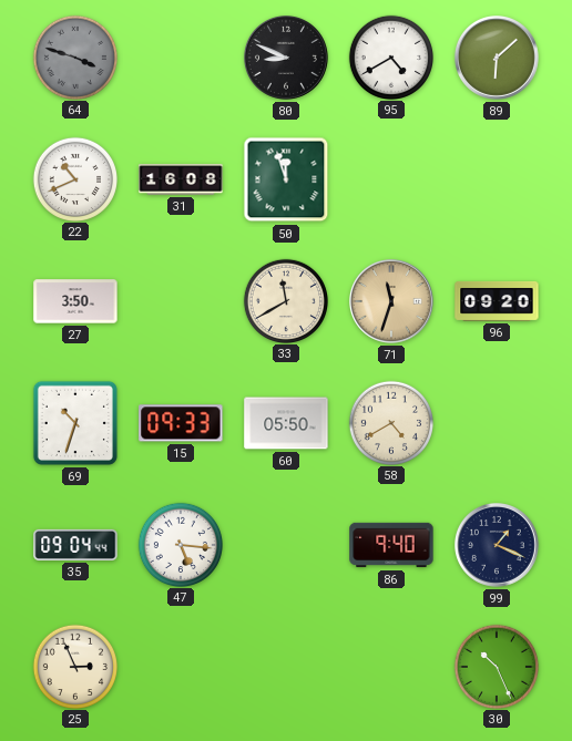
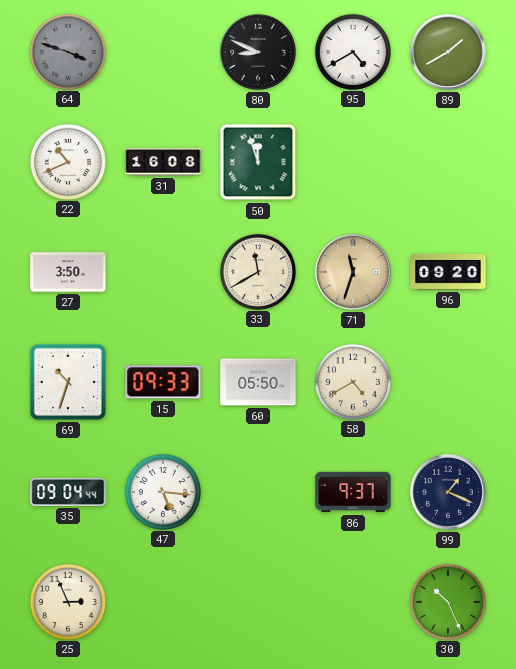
89: 6:08 -> 1:40 (449, 53)
86: 9:40 -> 9:37 (353, 492)
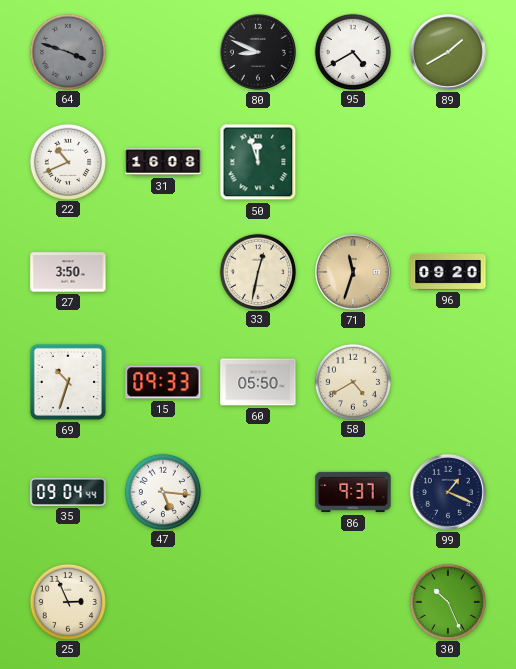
33: 11:40 -> 12:32 (257, 271)
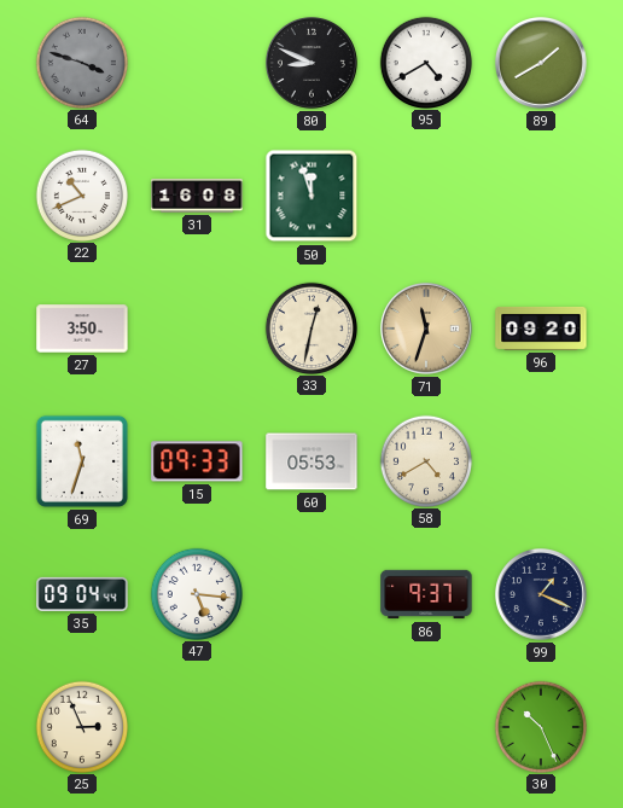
69: 10:33 -> 11:33 (82, 461)
60: 05:50 -> 05:53 (311, 461)
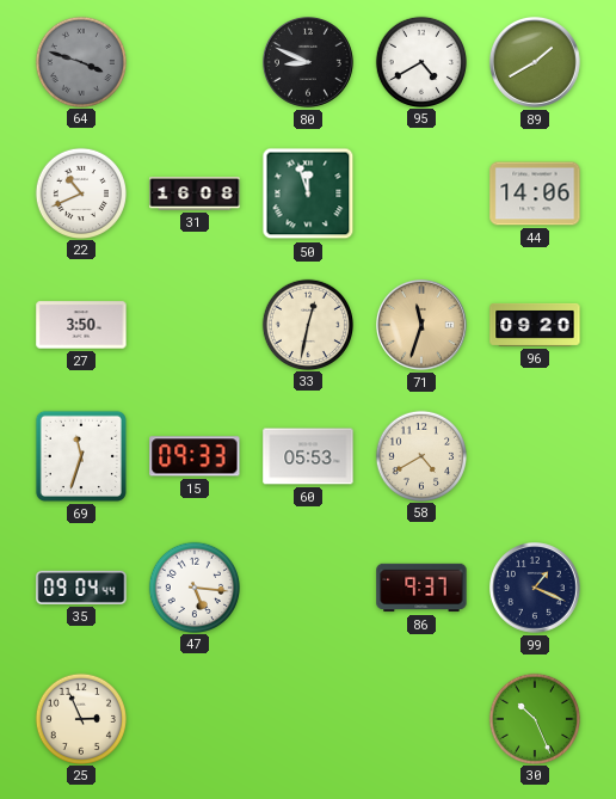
44: none -> 14:06 (535, 193)
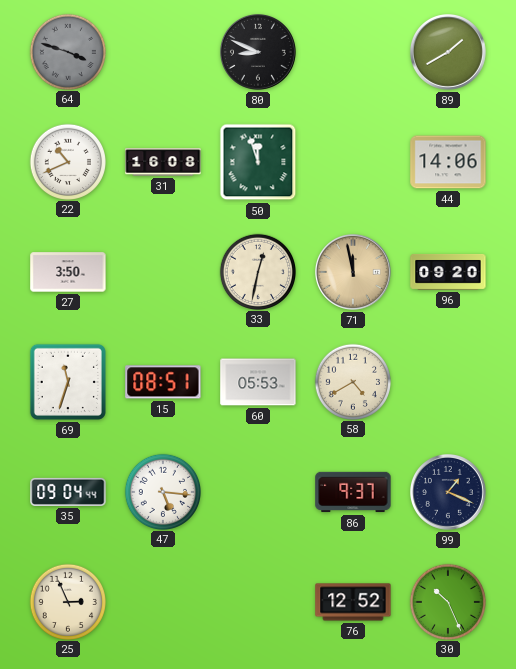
95: 4:40 -> none (420, 61)
71: 11:33 -> 11:58 (354, 273)
15: 09:33 -> 08:51 (163, 382)
76: none -> 12:52 (353, 602)
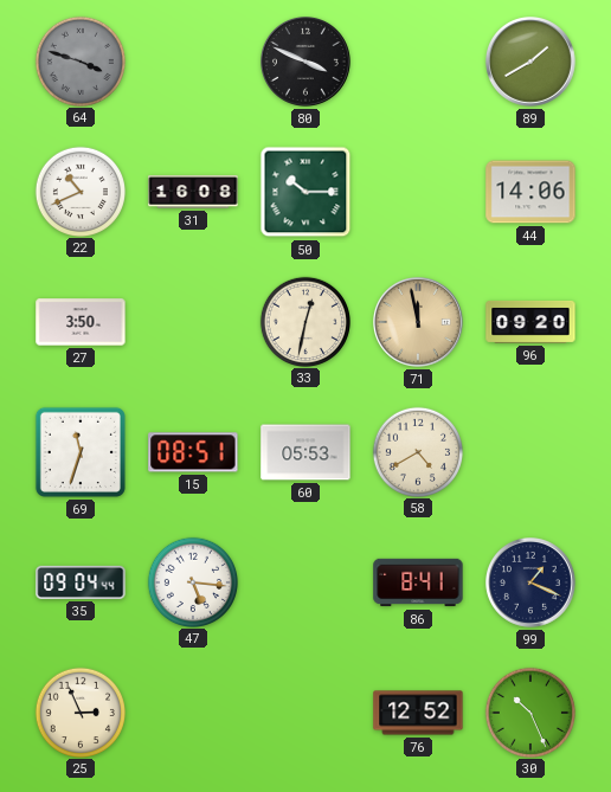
80: 8:49 -> 3:49 (307, 63)
50: 11:57 -> 10:15 (305, 192)
86: 9:37 -> 8:41 (418, 582)
